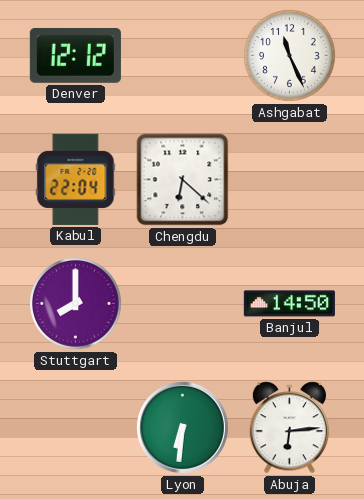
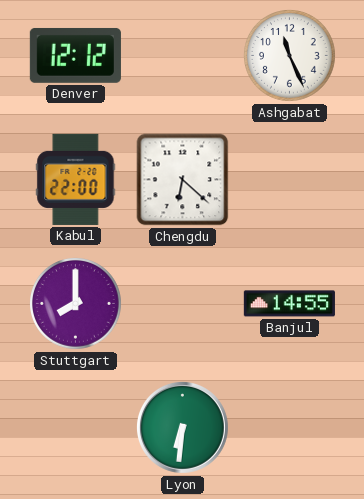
Kabul: 22:04 -> 22:00 (76, 179)
Banjul: 14:50 -> 14:55 (289, 304)
Abuja: 6:14 -> none (289, 428)
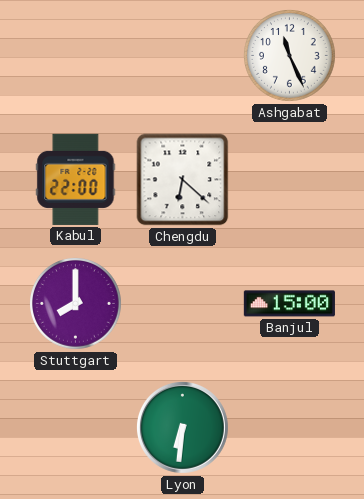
Denver: 12:12 -> none (75, 55)
Banjul: 14:55 -> 15:00 (289, 304)
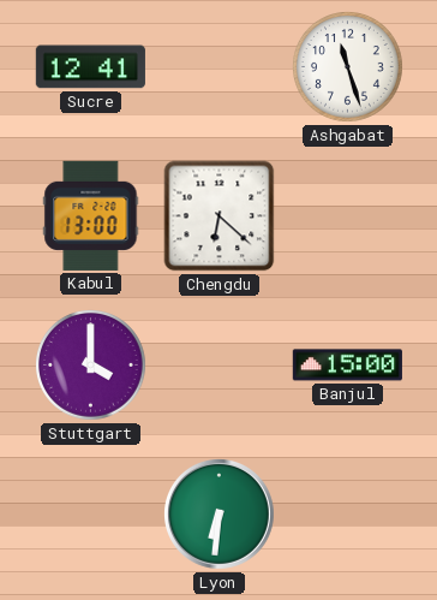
Sucre: none -> 12:41 (90, 67)
Ashgabat: 11:26 -> 11:27 (348, 67)
Kabul: 22:00 -> 13:00 (91, 215)
Stuttgart: 8:00 -> 4:00 (91, 366)
